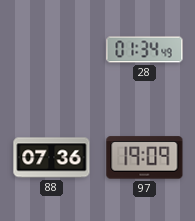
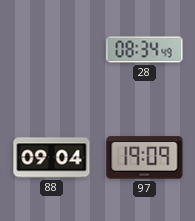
28: 01:34 -> 08:34 (145, 50)
88: 07:36 -> 09:04 (52, 158)
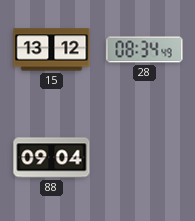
15: none -> 13:12 (52, 50)
97: 19:09 -> none (145, 158)
